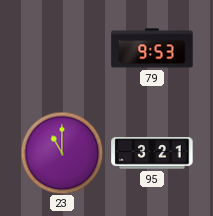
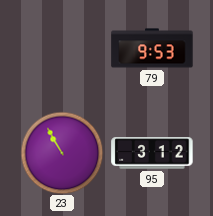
23: 11:00 -> 10:55 (62, 153)
95: 3:21 -> 3:12 (152, 153)
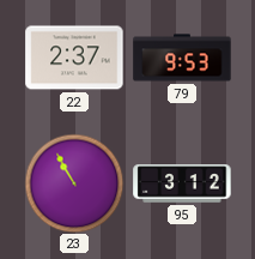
22: none -> 2:37 (74, 58)
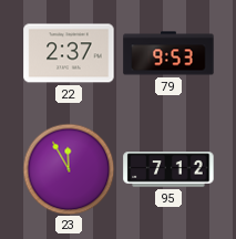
23: 10:55 -> 11:55 (69, 169)
95: 3:12 -> 7:12 (168, 169)
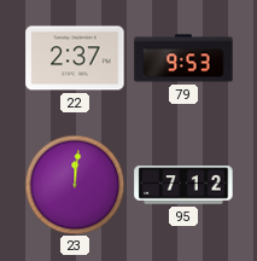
23: 11:55 -> 12:01 (75, 185)
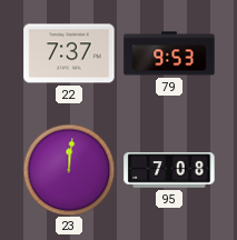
22: 2:37 -> 7:37 (69, 53)
95: 7:12 -> 7:08 (169, 170)
